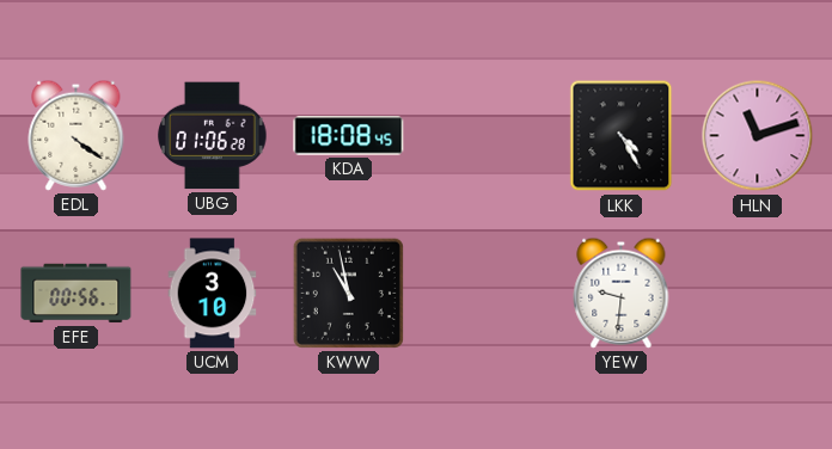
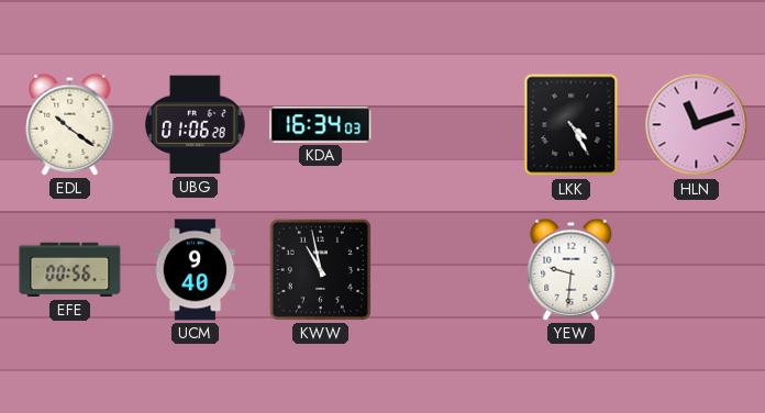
EDL: 4:21 -> 10:21 (70, 124)
KDA: 18:08 -> 16:34 (321, 125)
UCM: 3:10 -> 9:40 (196, 270)
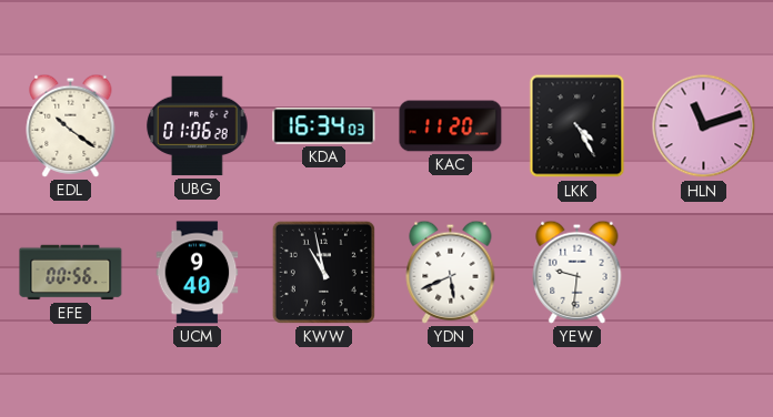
KAC: none -> 11:20 (451, 126)
YDN: none -> 5:41 (451, 272)
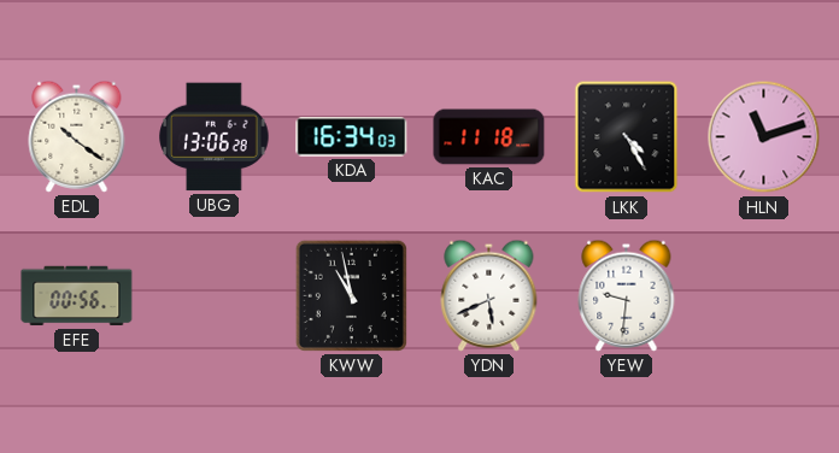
UBG: 01:06 -> 13:06 (215, 137)
KAC: 11:20 -> 11:18 (489, 137)
UCM: 9:40 -> none (198, 273)
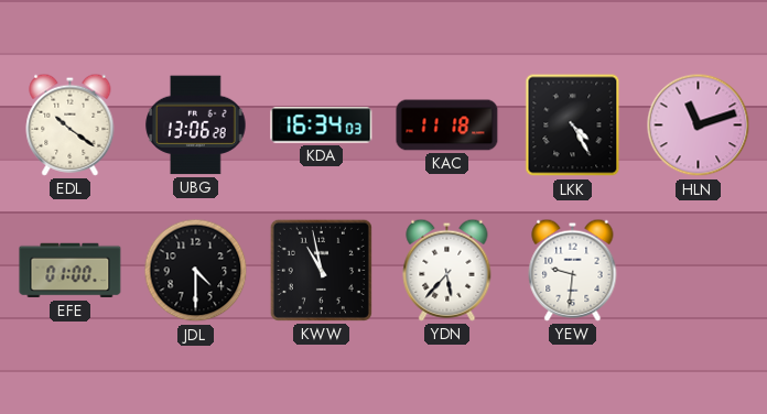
EFE: 00:56 -> 01:00 (71, 271)
JDL: none -> 4:30 (196, 271)
YDN: 5:41 -> 5:37 (447, 270)
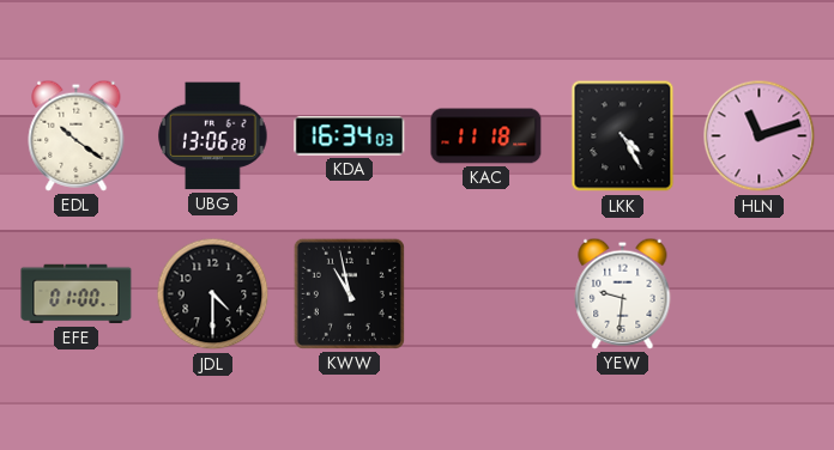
YDN: 5:37 -> none (447, 270)
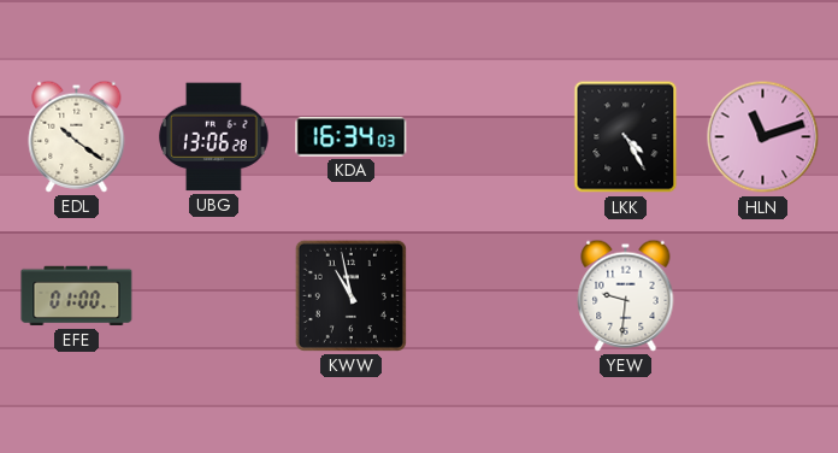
KAC: 11:18 -> none (486, 136)
JDL: 4:30 -> none (213, 294)
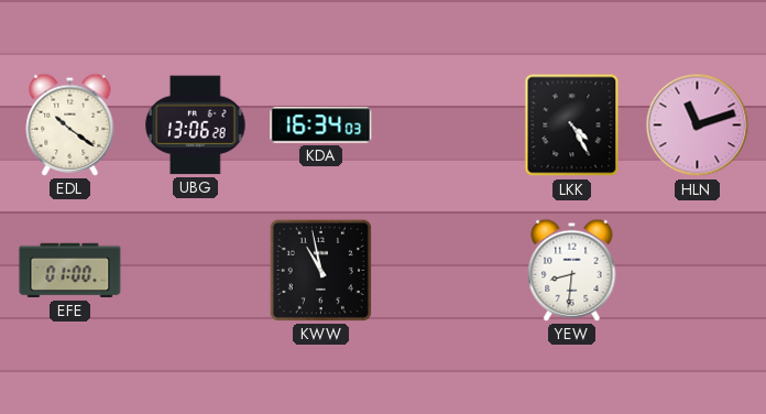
YEW: 9:31 -> 8:31 (572, 270)
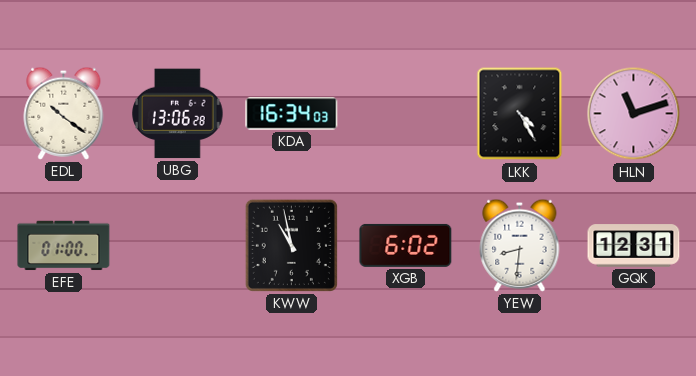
XGB: none -> 6:02 (406, 245)
GQK: none -> 12:31 (634, 246)
